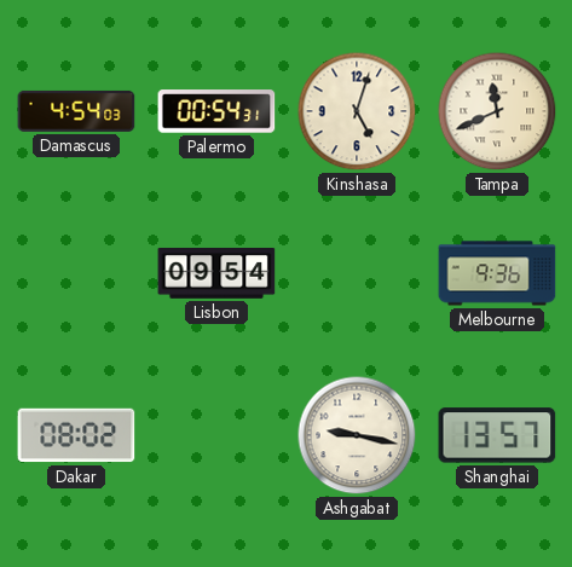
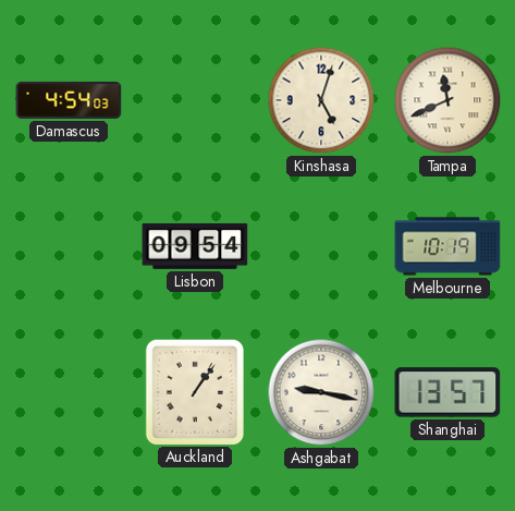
Palermo: 00:54 -> none (216, 111)
Melbourne: 9:36 -> 10:19 (447, 246)
Dakar: 08:02 -> none (76, 435)
Auckland: none -> 1:06 (194, 391)
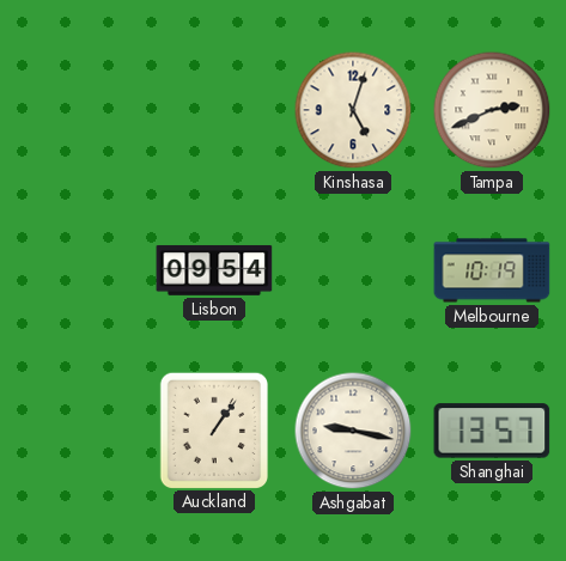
Damascus: 4:54 -> none (69, 100)
Tampa: 11:41 -> 2:41 (492, 110)
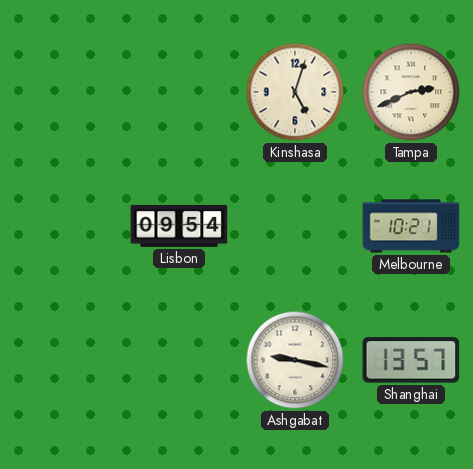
Melbourne: 10:19 -> 10:21 (411, 226)
Auckland: 1:06 -> none (213, 429)
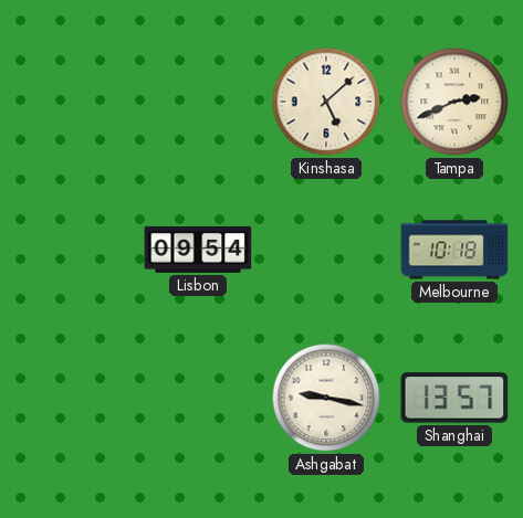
Kinshasa: 5:03 -> 5:08 (326, 102)
Melbourne: 10:21 -> 10:18 (454, 250)
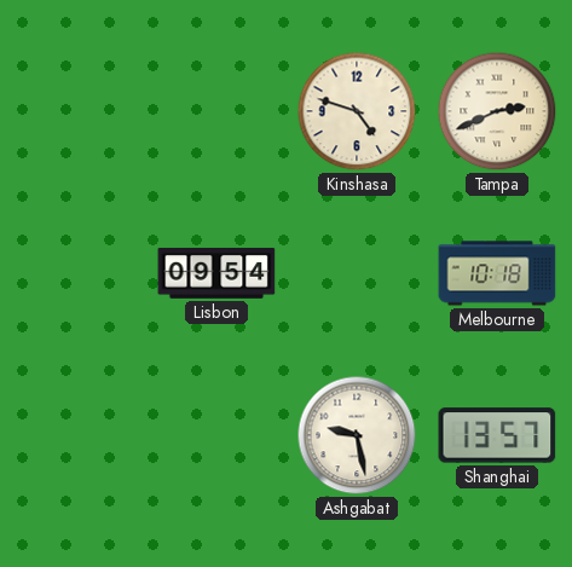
Kinshasa: 5:08 -> 4:48 (357, 111)
Ashgabat: 9:17 -> 9:28 (357, 435)
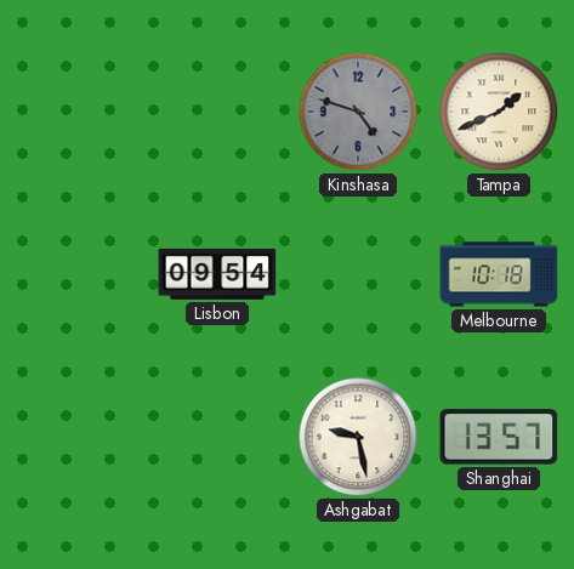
Kinshasa dial: cream -> grey (358, 112)
Tampa: 2:41 -> 1:41 (499, 112)
